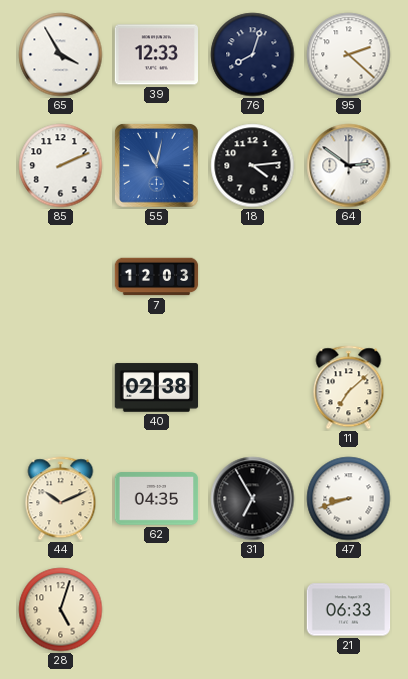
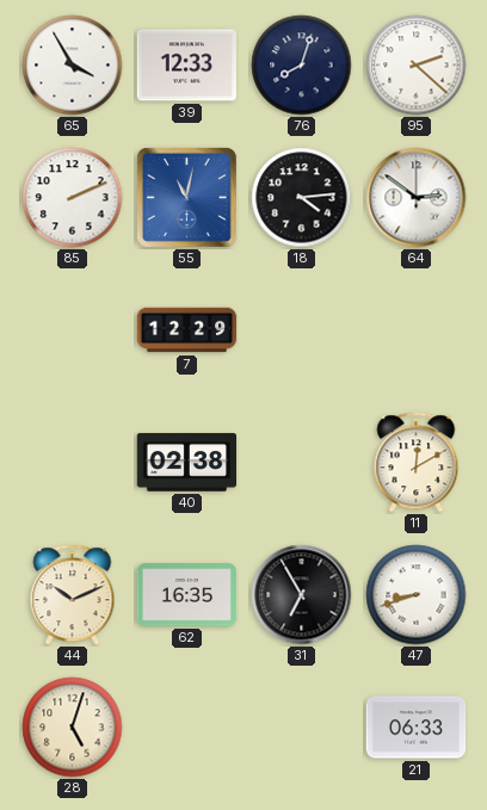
7: 12:03 -> 12:29 (187, 330)
11: 7:08 -> 12:10 (417, 463)
62: 04:35 -> 16:35 (187, 595)
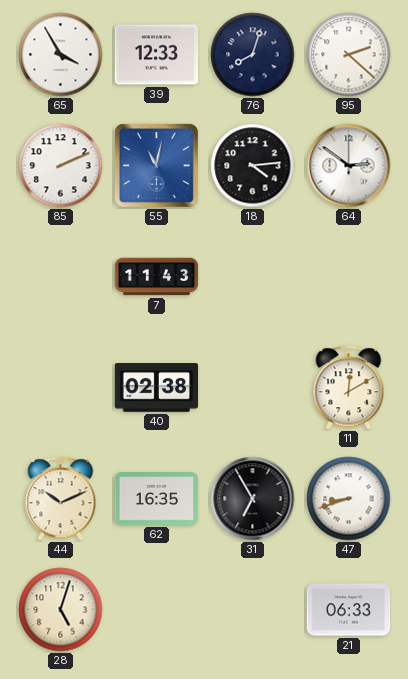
7: 12:29 -> 11:43 (157, 277)
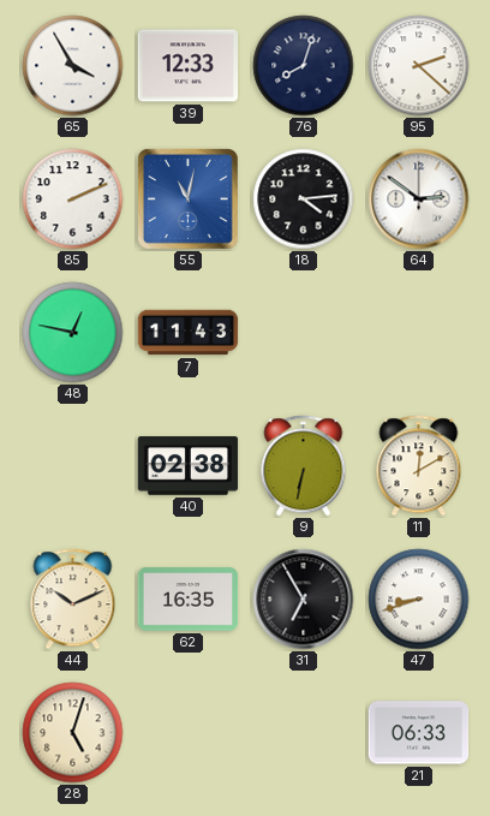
48: none -> 12:47 (73, 333)
9: none -> 6:32 (304, 466)
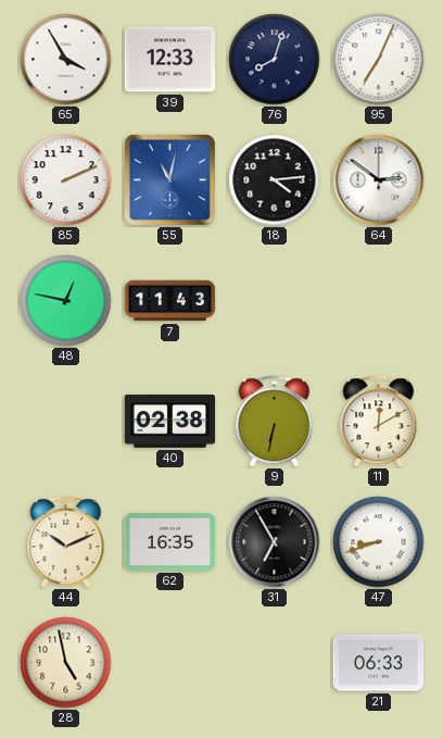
95: 2:22 -> 7:04 (379, 60)
28: 5:03 -> 4:58 (66, 663)
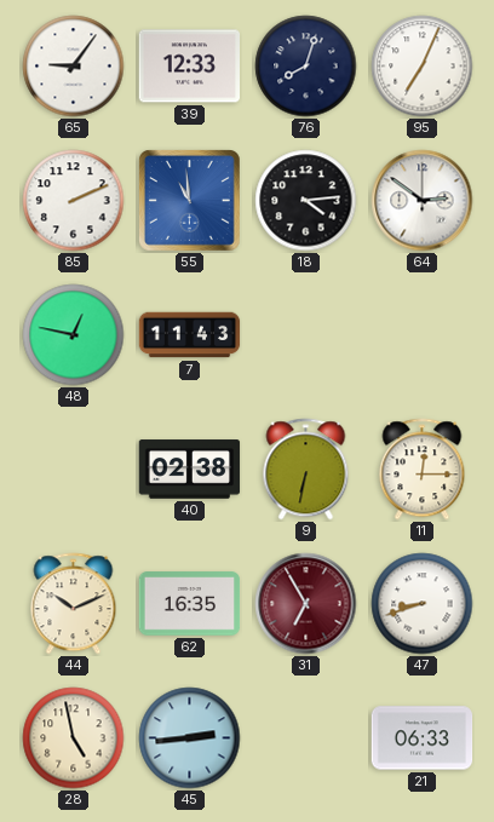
65: 3:55 -> 9:06 (74, 67)
55: 11:02 -> 10:59 (190, 201)
11: 12:10 -> 12:15 (423, 470)
31 dial: black -> burgundy (306, 604)
45: none -> 2:44 (190, 738)
